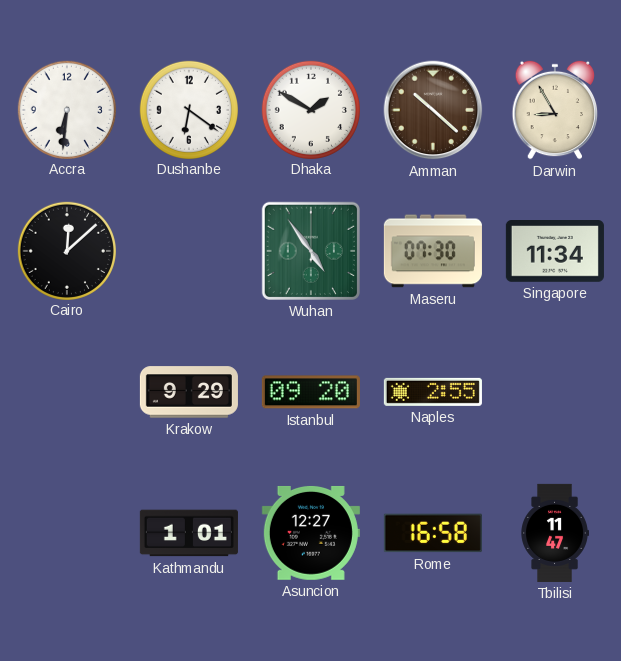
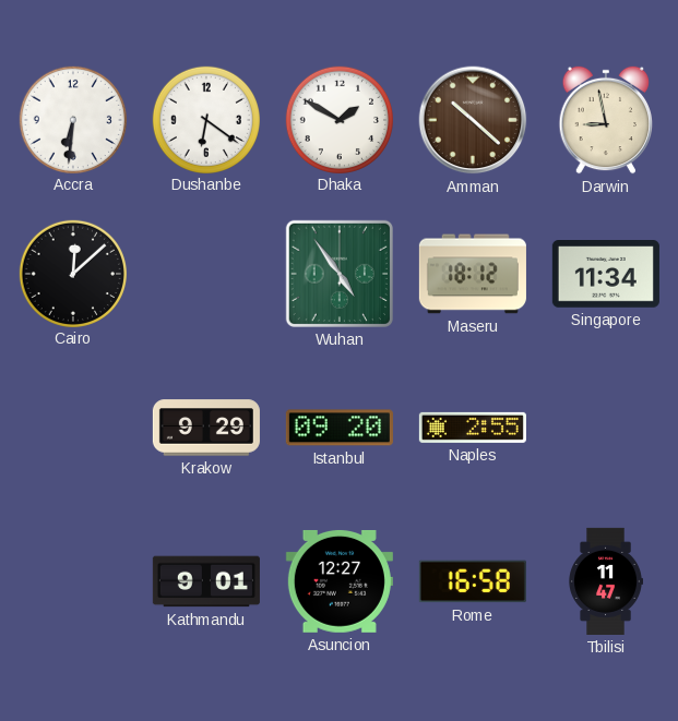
Darwin: 8:55 -> 8:58 (606, 120)
Maseru: 07:30 -> 18:12 (473, 274)
Kathmandu: 1:01 -> 9:01 (206, 581)
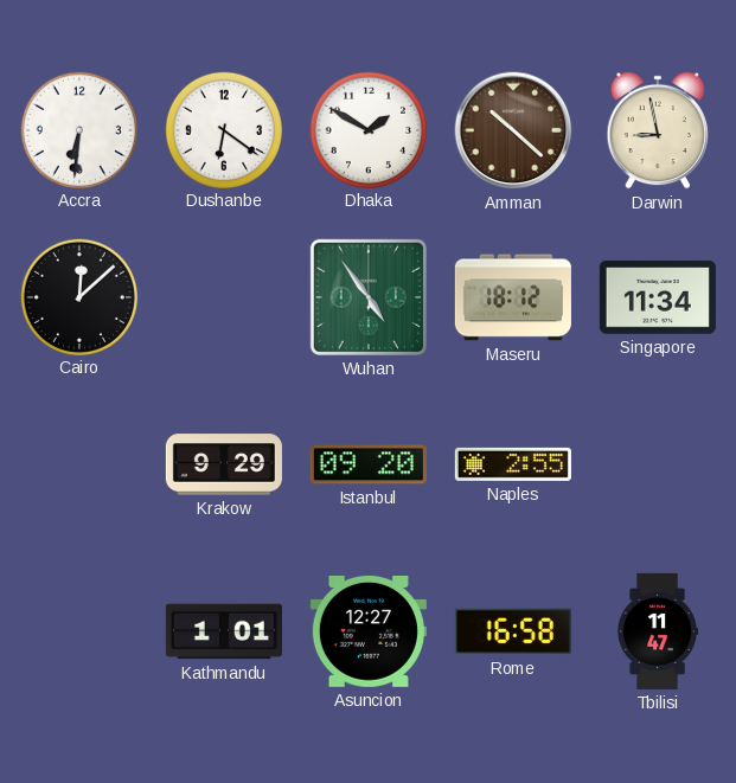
Kathmandu: 9:01 -> 1:01 (224, 631)
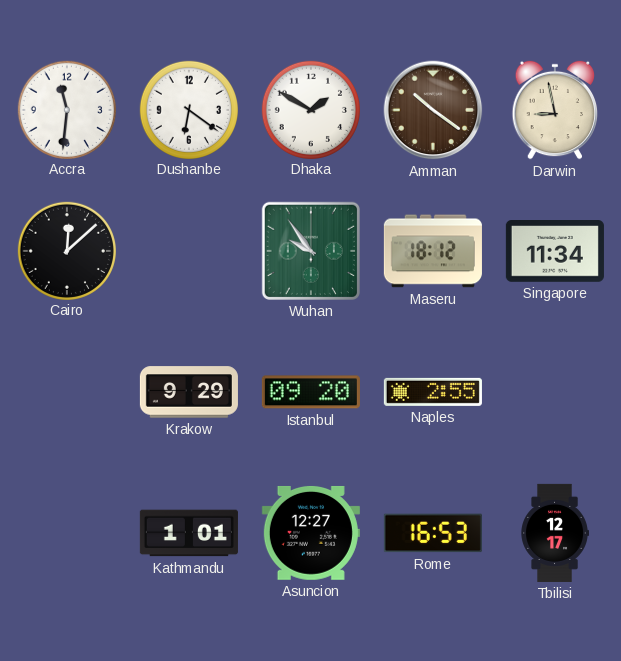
Accra: 6:31 -> 11:31 (66, 109)
Amman: 10:22 -> 10:21 (433, 110)
Wuhan: 4:54 -> 9:54 (311, 251)
Rome: 16:58 -> 16:53 (433, 533)
Tbilisi: 11:47 -> 12:17 (555, 533)
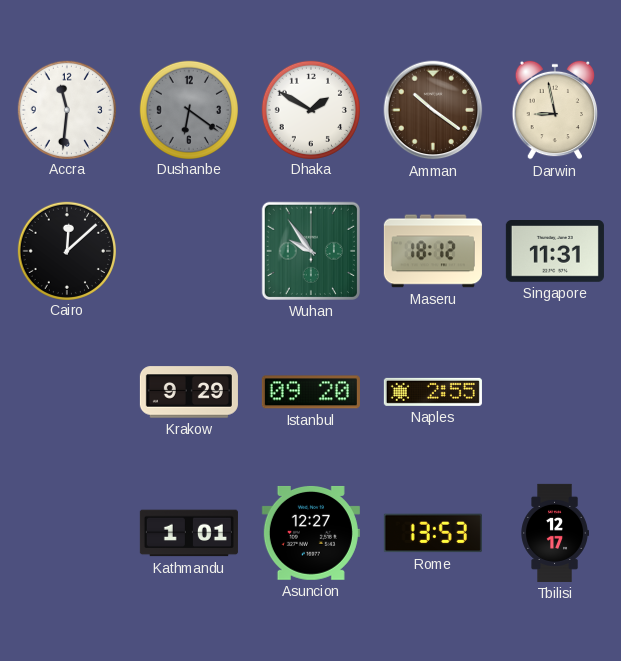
Dushanbe dial: white -> grey (188, 109)
Singapore: 11:34 -> 11:31 (555, 251)
Rome: 16:53 -> 13:53 (433, 533)
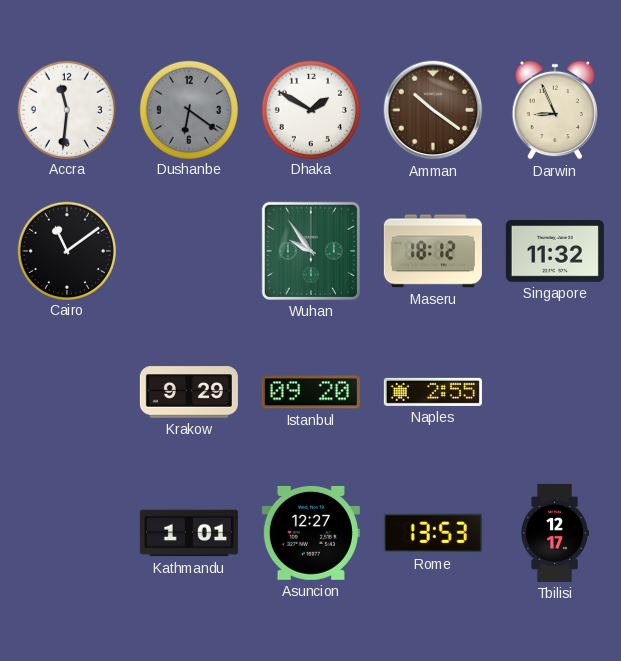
Darwin: 8:58 -> 8:56 (555, 110)
Cairo: 12:08 -> 11:09 (66, 250)
Singapore: 11:31 -> 11:32 (555, 251)
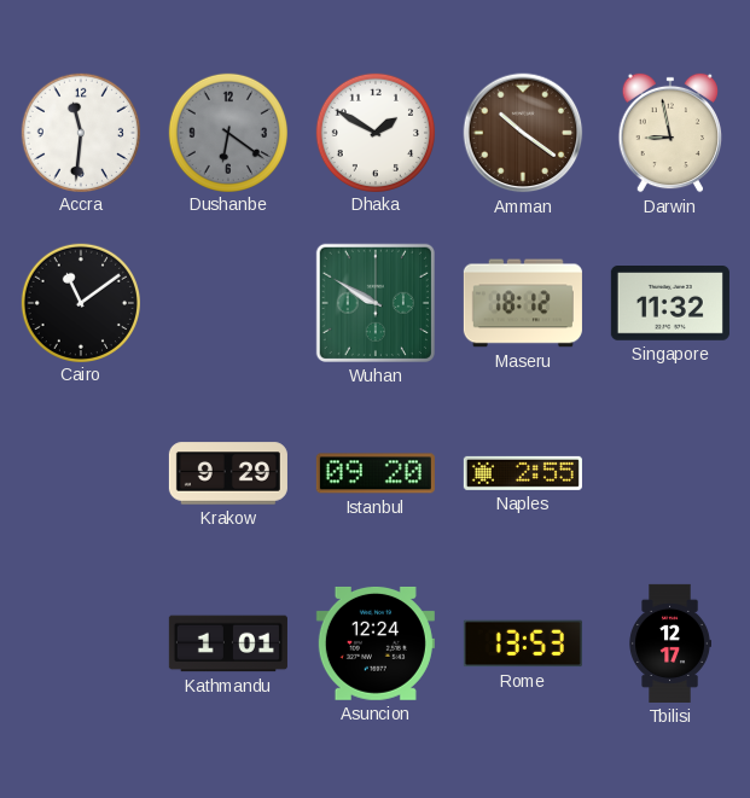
Darwin: 8:56 -> 8:58 (670, 133)
Wuhan: 9:54 -> 9:50 (376, 303)
Asuncion: 12:27 -> 12:24 (376, 643)
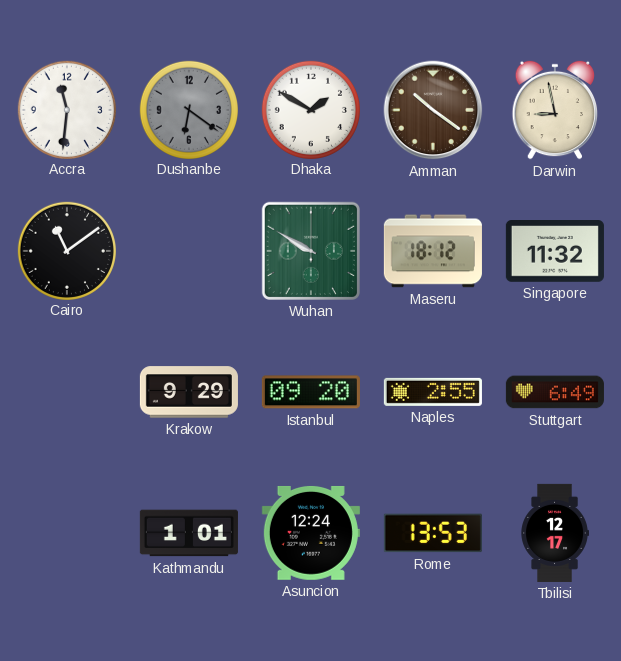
Stuttgart: none -> 6:49 (555, 392)
